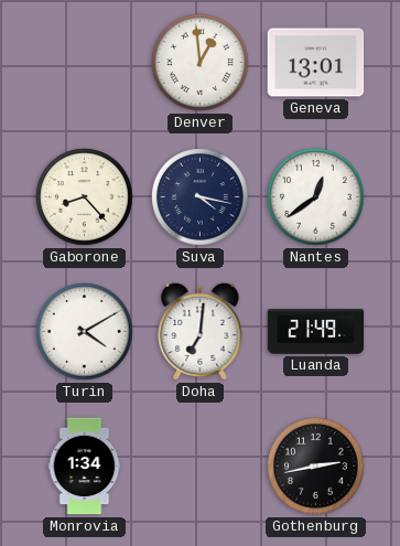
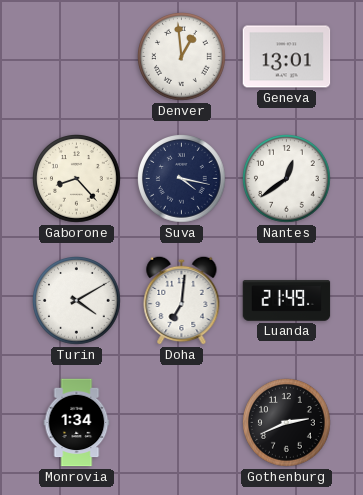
Gothenburg: 2:43 -> 2:41 (287, 423)
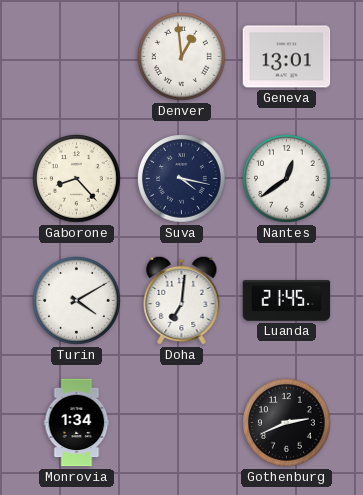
Luanda: 21:49 -> 21:45 (287, 301)
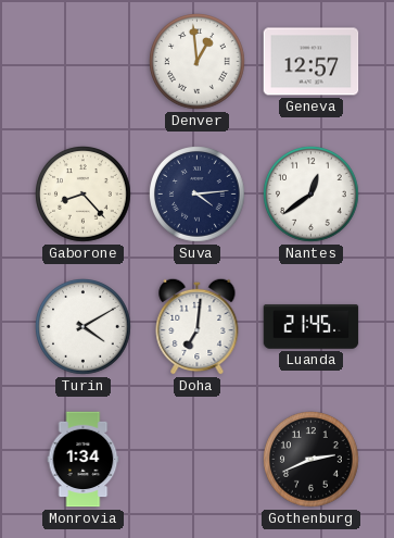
Geneva: 13:01 -> 12:57 (312, 62)
Suva: 4:17 -> 4:14 (198, 195)
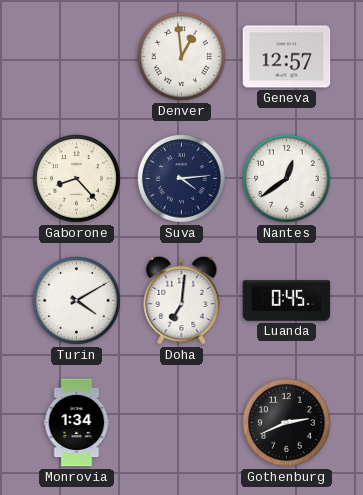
Luanda: 21:45 -> 0:45 (287, 301)
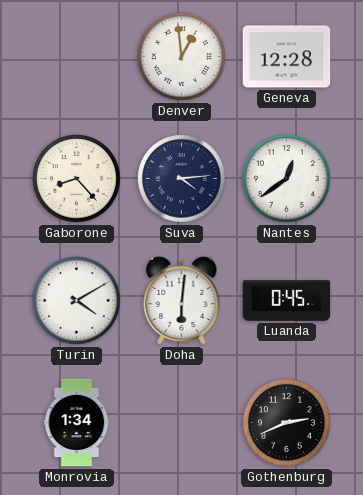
Geneva: 12:57 -> 12:28 (287, 57)
Doha: 7:01 -> 6:01 (182, 300)
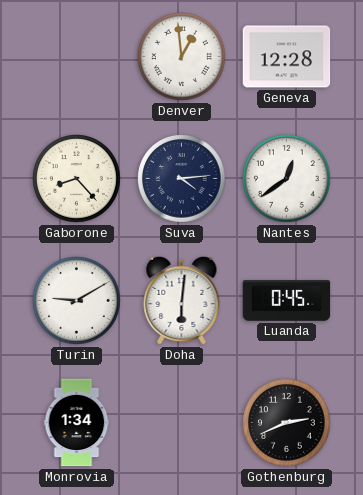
Turin: 4:10 -> 9:10 (77, 301)
